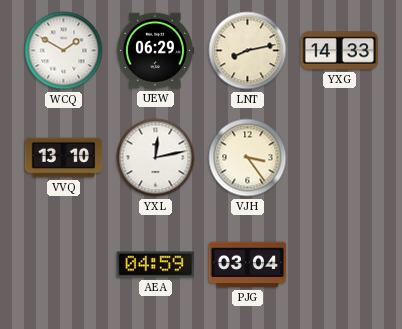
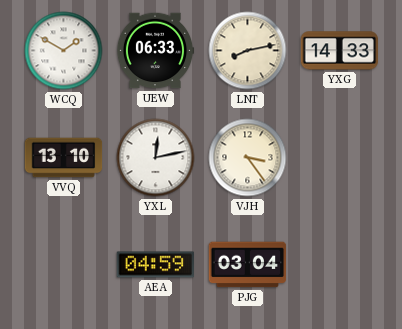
UEW: 06:29 -> 06:33 (155, 51)
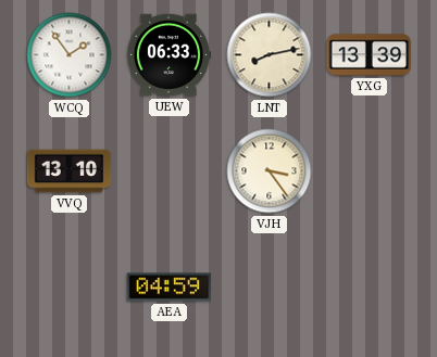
WCQ: 1:50 -> 1:54 (70, 55)
YXG: 14:33 -> 13:39 (370, 55)
YXL: 12:13 -> none (156, 158)
PJG: 03:04 -> none (248, 265)
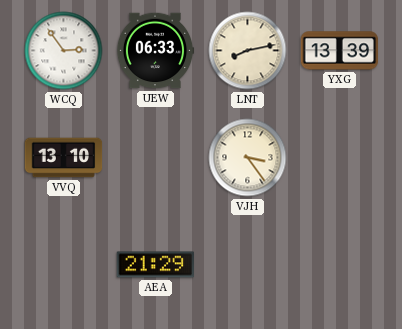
WCQ: 1:54 -> 2:54 (64, 51)
AEA: 04:59 -> 21:29 (155, 265)
